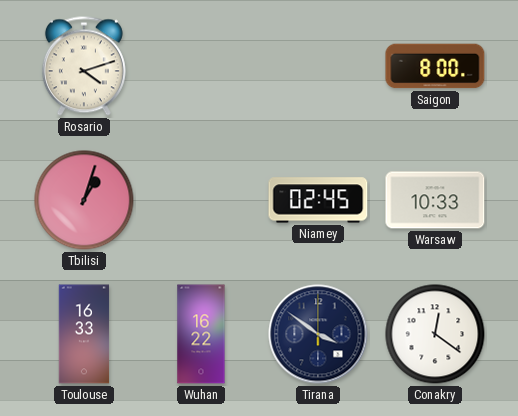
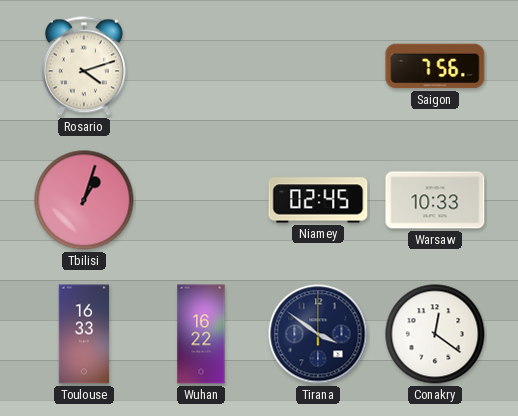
Saigon: 8:00 -> 7:56 (435, 66)
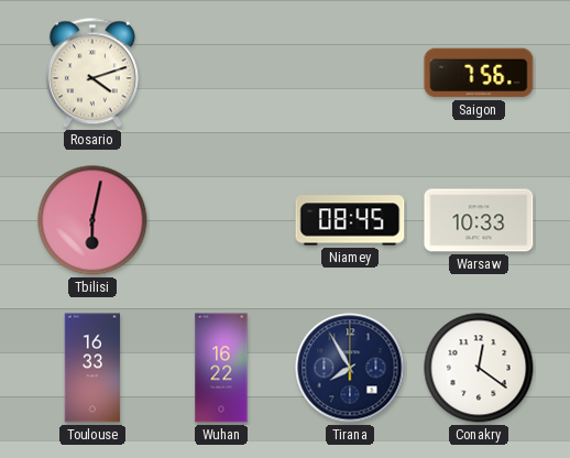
Tbilisi: 1:03 -> 6:02 (92, 220)
Niamey: 02:45 -> 08:45 (350, 220)
Tirana: 3:51 -> 7:55 (350, 368)
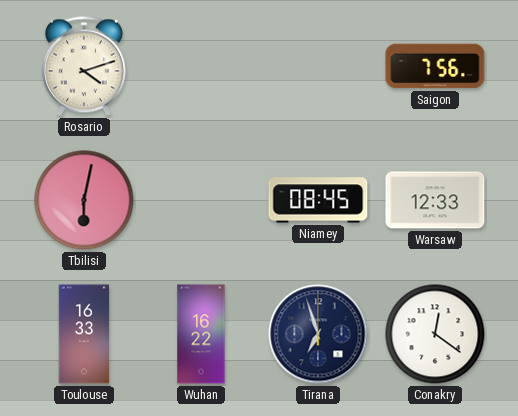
Warsaw: 10:33 -> 12:33 (435, 200)
Tirana: 7:55 -> 6:57 (318, 334)
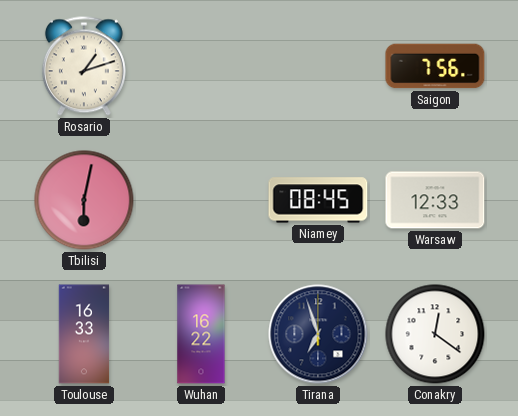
Rosario: 4:12 -> 1:12 (84, 66)
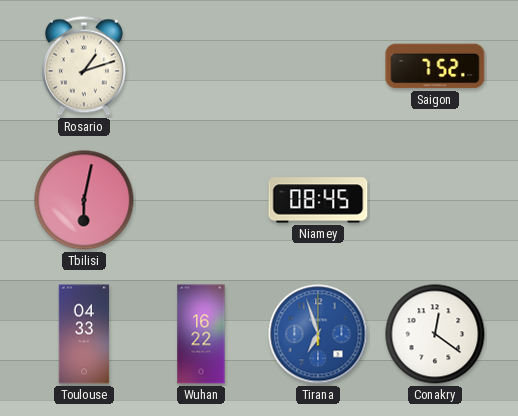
Saigon: 7:56 -> 7:52 (435, 66)
Warsaw: 12:33 -> none (435, 200)
Toulouse: 16:33 -> 04:33 (84, 334)
Tirana dial: navy -> blue (318, 334)
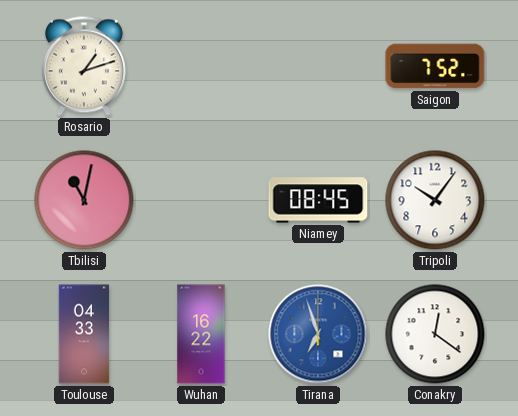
Tbilisi: 6:02 -> 11:02 (84, 200)
Tripoli: none -> 10:06 (435, 200)
